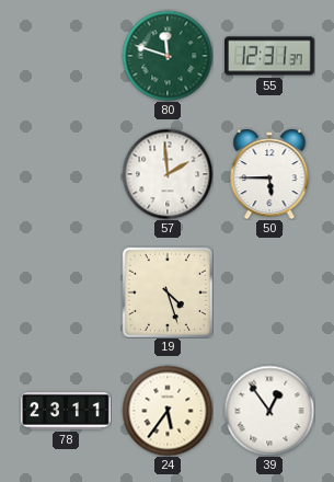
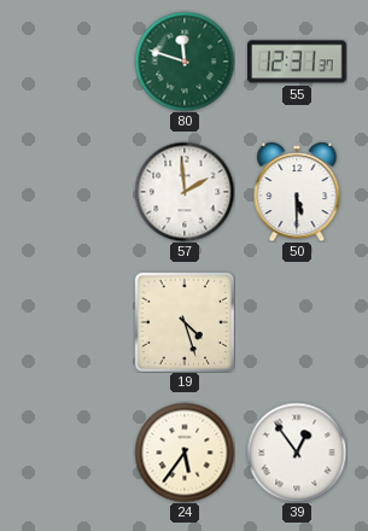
50: 5:45 -> 5:30 (297, 192)
78: 23:11 -> none (67, 411)
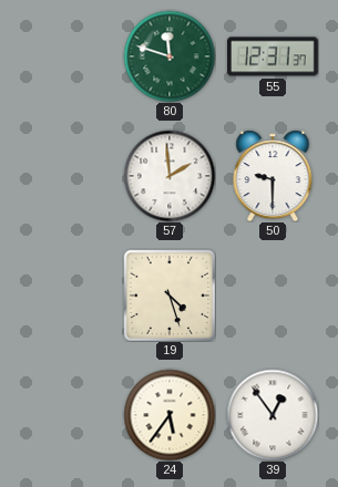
50: 5:30 -> 9:30 (273, 176)
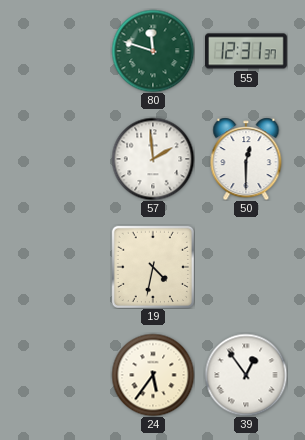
50: 9:30 -> 12:30 (246, 159)
19: 4:27 -> 4:32 (153, 267)
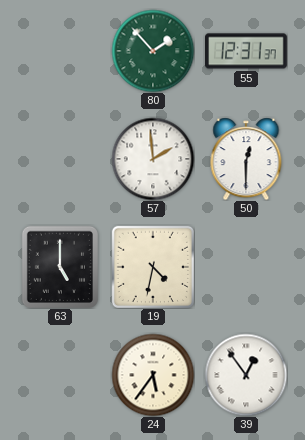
80: 11:48 -> 1:53 (153, 51)
63: none -> 5:00 (60, 266)
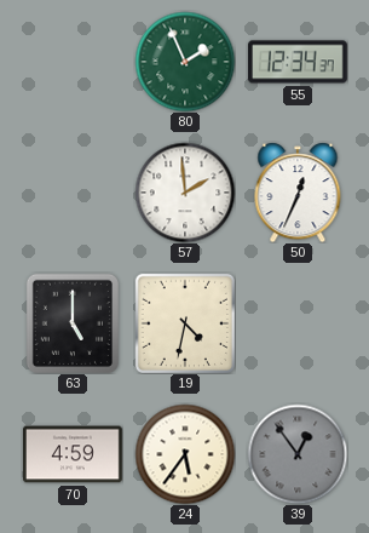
80: 1:53 -> 1:56 (185, 62)
55: 12:31 -> 12:34 (299, 62)
50: 12:30 -> 12:34 (298, 193)
70: none -> 4:59 (74, 454)
39 dial: white -> grey (298, 454)
